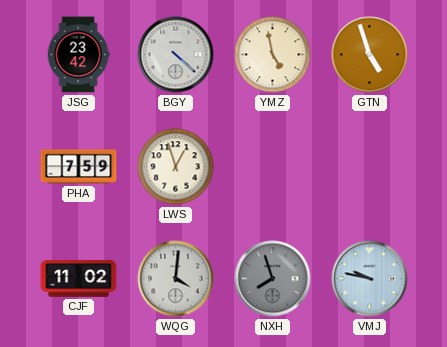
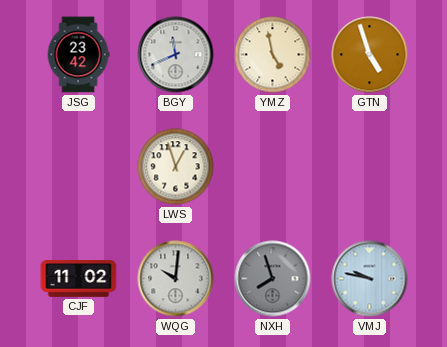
BGY: 4:22 -> 11:41 (176, 55)
PHA: 7:59 -> none (79, 167)
WQG: 4:01 -> 10:01 (176, 279)
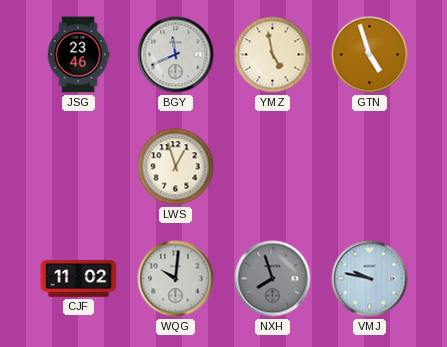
JSG: 23:42 -> 23:46 (78, 55)
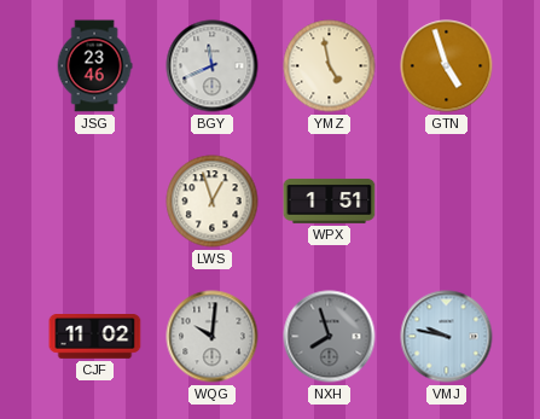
WPX: none -> 1:51 (330, 200)
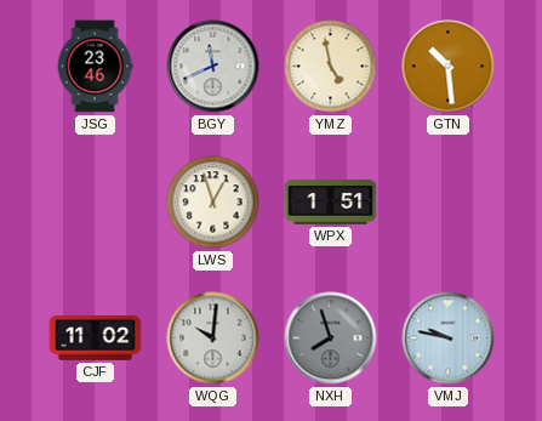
GTN: 4:57 -> 10:29 (449, 67)
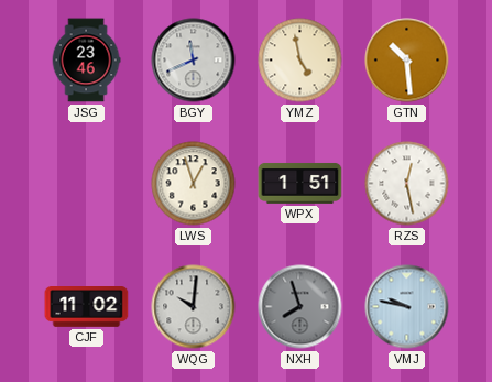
RZS: none -> 12:28 (407, 184)
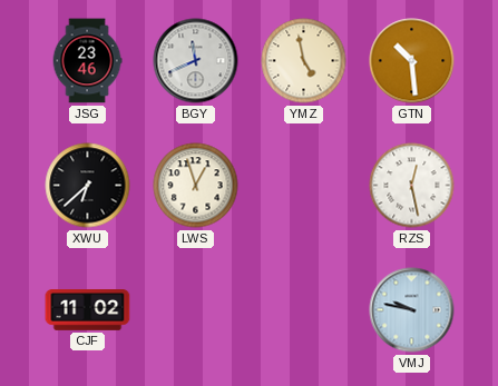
XWU: none -> 6:38 (88, 186)
WPX: 1:51 -> none (300, 183)
WQG: 10:01 -> none (194, 307)
NXH: 7:57 -> none (300, 307)
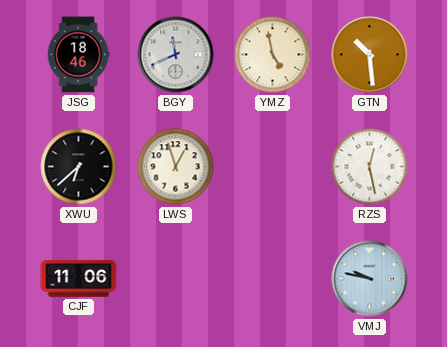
JSG: 23:46 -> 18:46 (78, 55)
CJF: 11:02 -> 11:06 (79, 279)
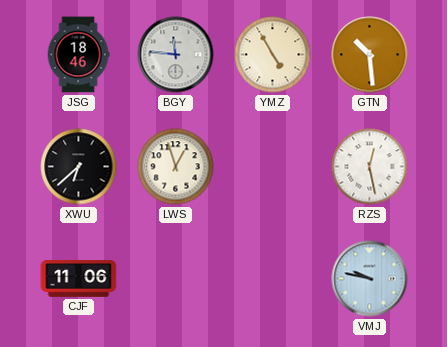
BGY: 11:41 -> 11:46 (176, 55)
YMZ: 4:58 -> 4:55 (273, 55)
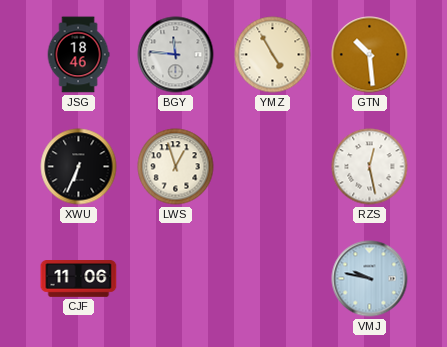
XWU: 6:38 -> 6:34 (79, 167)
